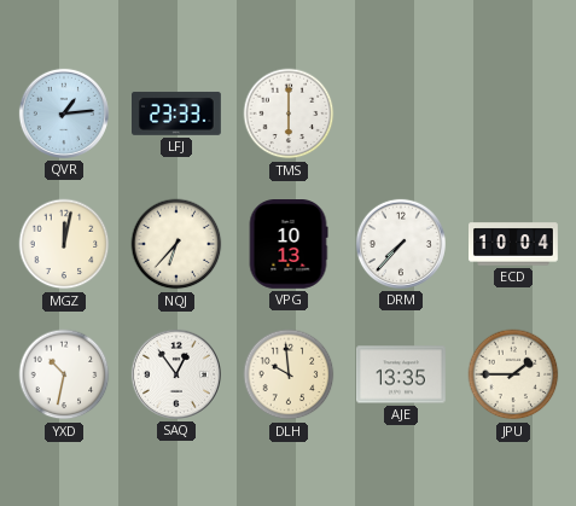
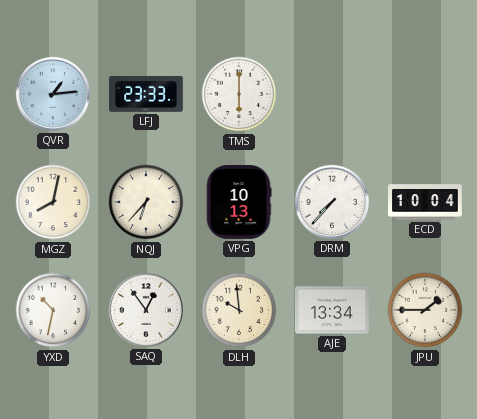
MGZ: 12:02 -> 8:02 (53, 202)
AJE: 13:35 -> 13:34 (333, 310)
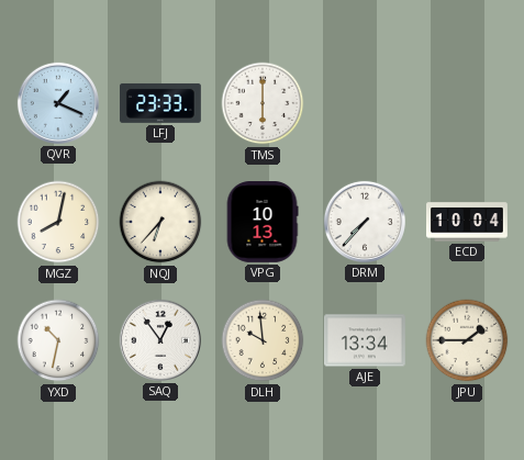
QVR: 1:14 -> 1:19 (58, 103)
